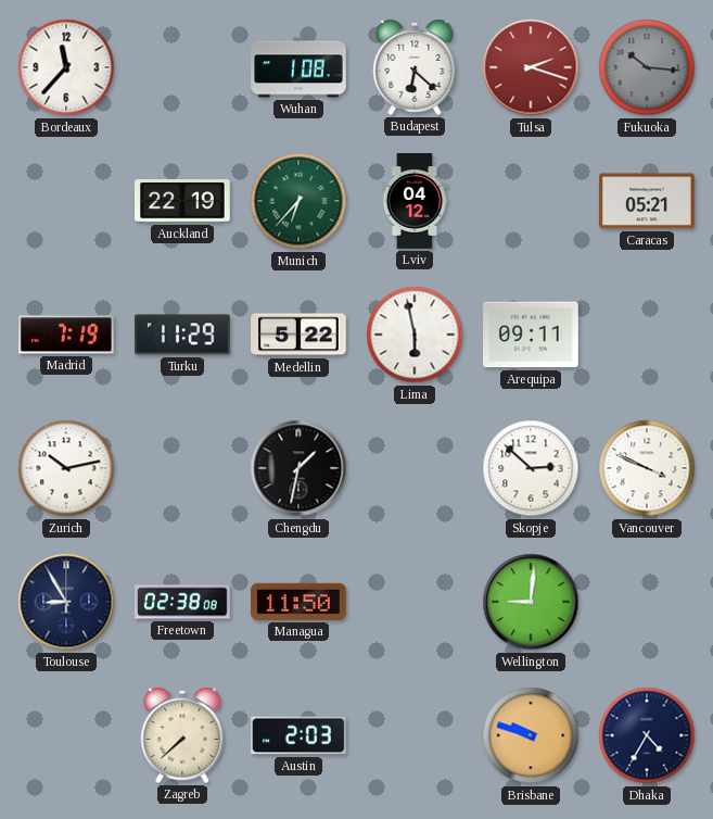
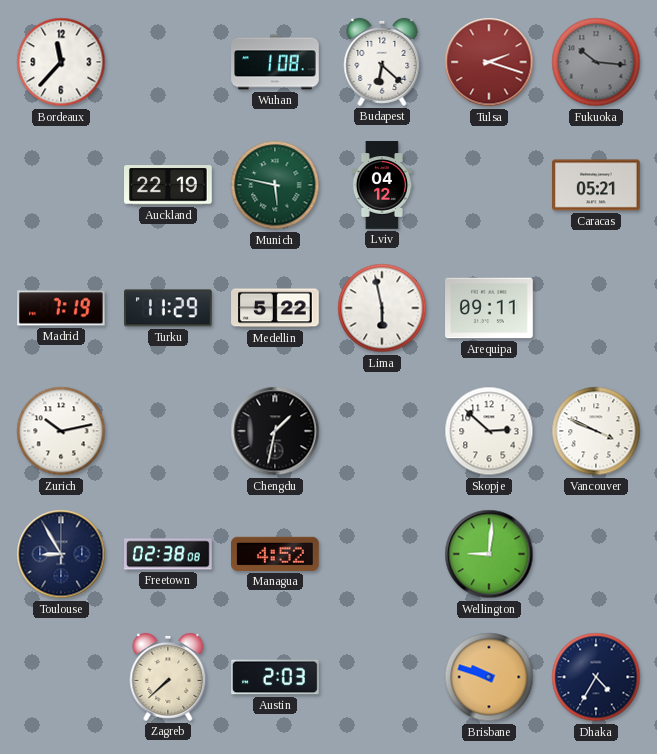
Munich: 6:37 -> 5:47 (275, 185)
Managua: 11:50 -> 4:52 (276, 554)
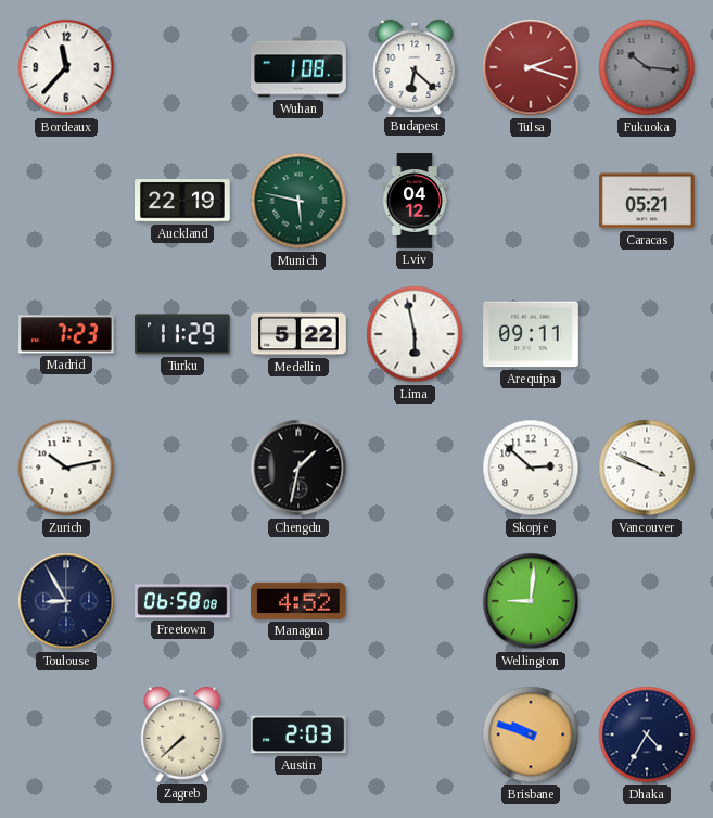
Madrid: 7:19 -> 7:23 (67, 334)
Freetown: 02:38 -> 06:58 (182, 601)
